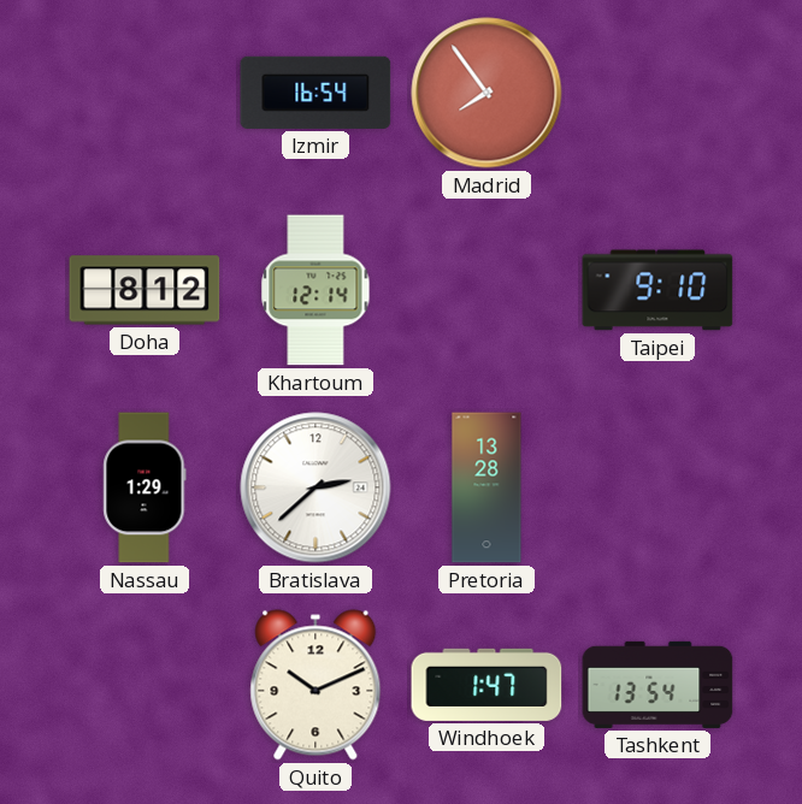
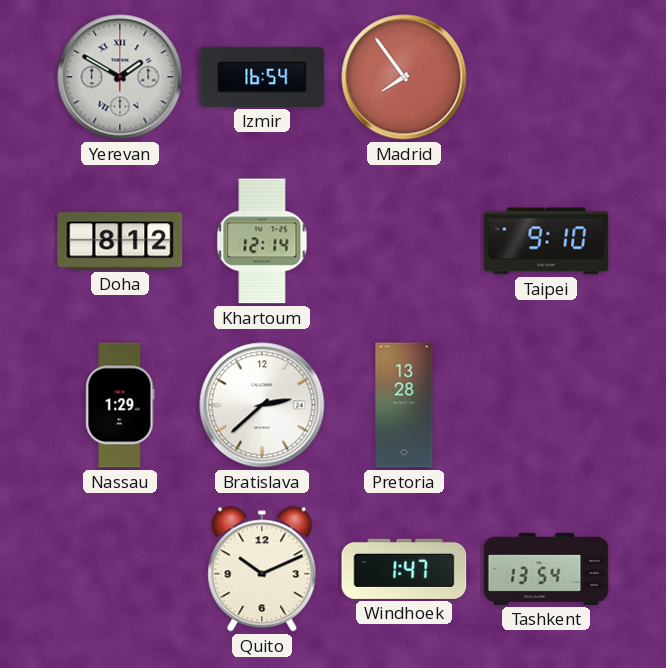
Yerevan: none -> 1:50 (120, 77)
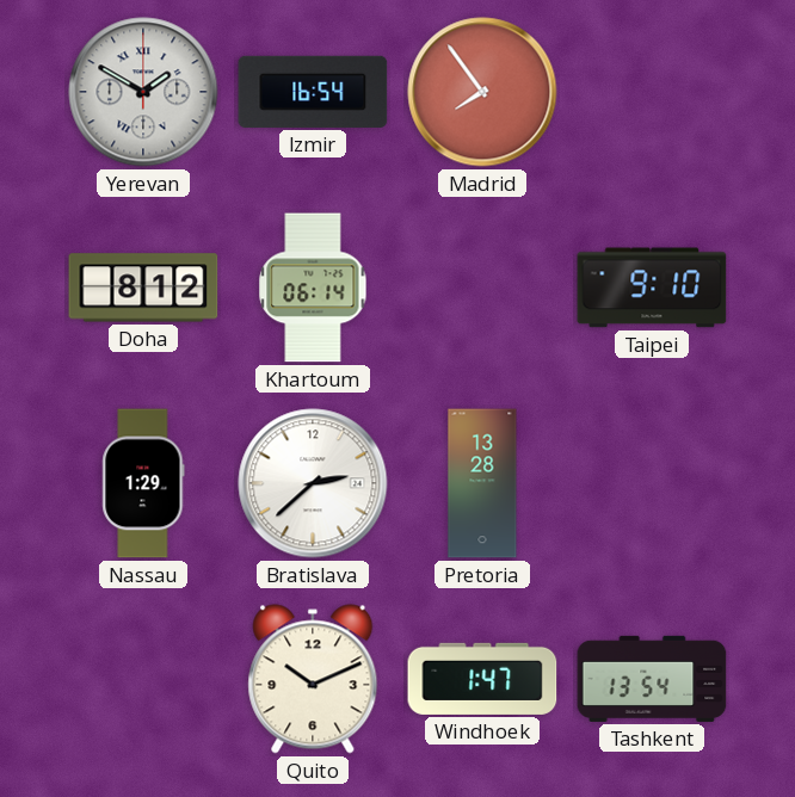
Khartoum: 12:14 -> 06:14 (313, 288)
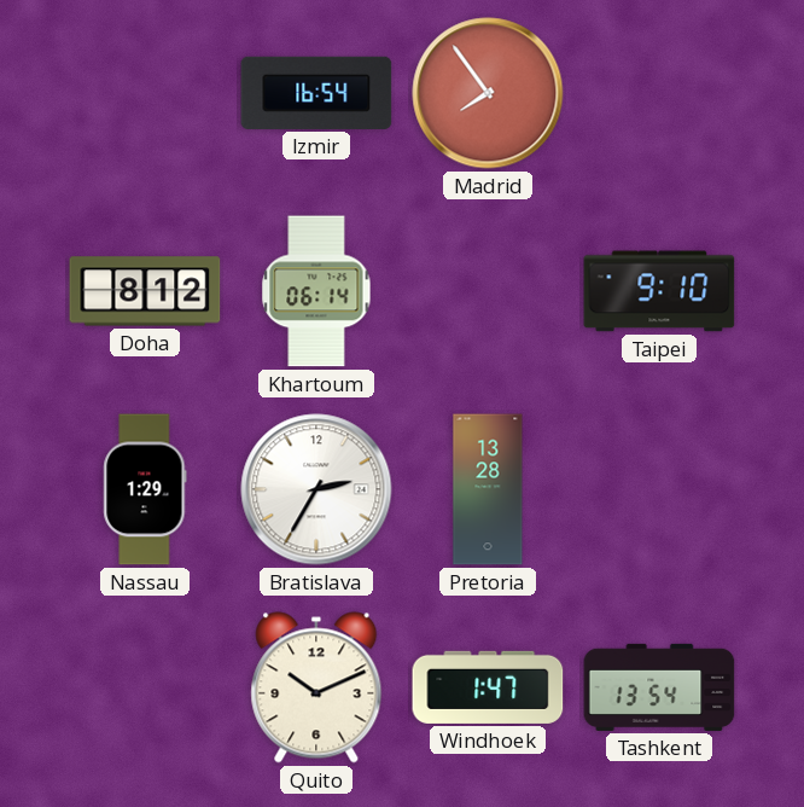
Yerevan: 1:50 -> none (143, 92)
Bratislava: 2:38 -> 2:35 (316, 489)
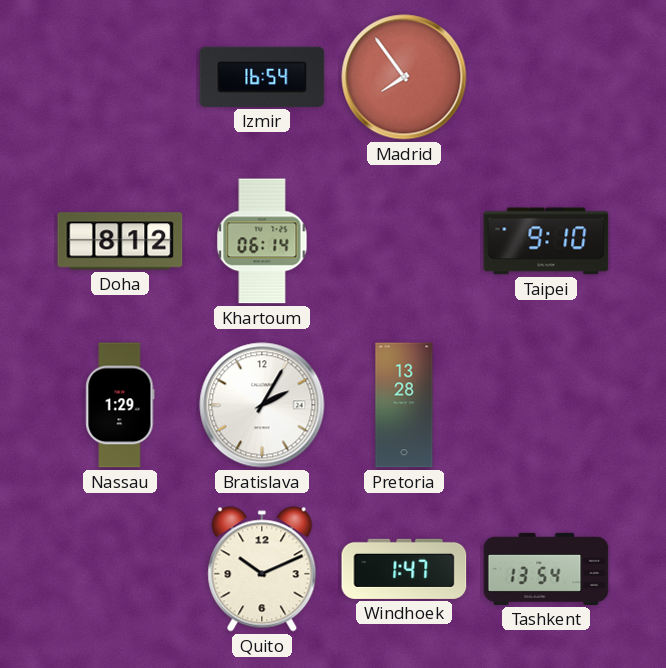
Bratislava: 2:35 -> 2:05 (262, 405)
